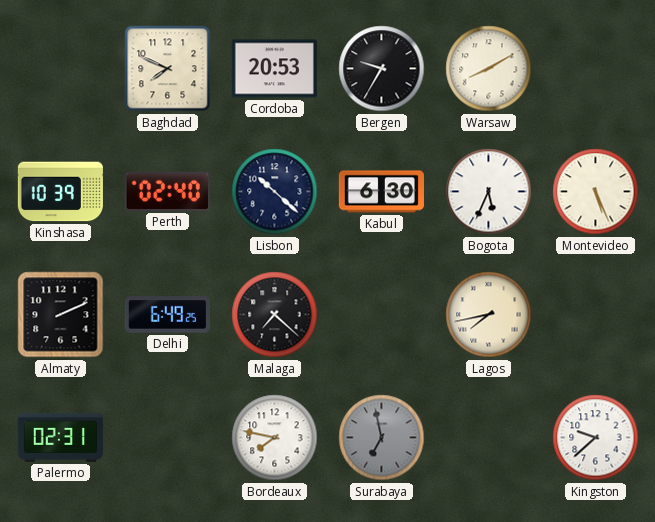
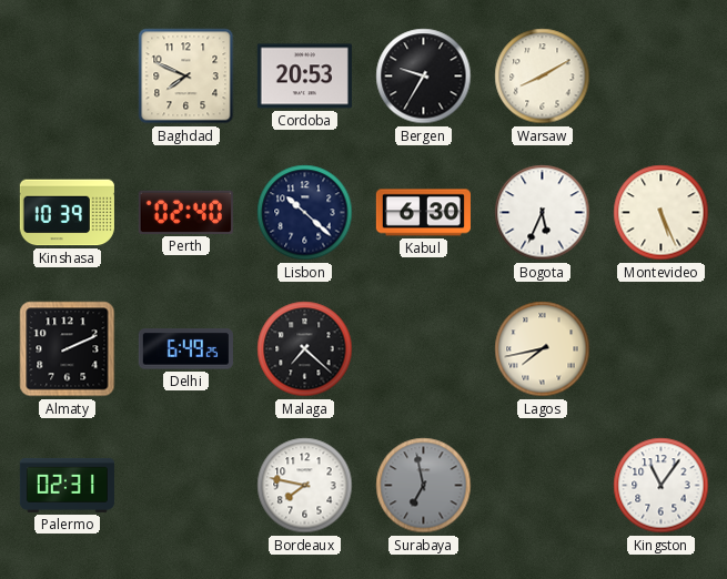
Kingston: 9:38 -> 11:06 (662, 486)
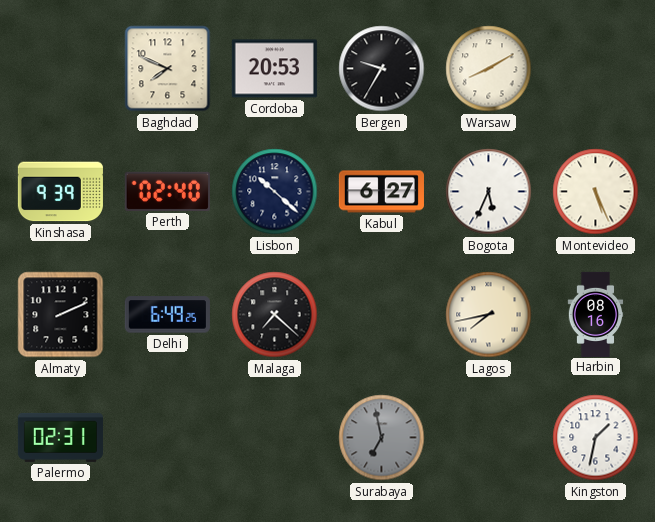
Kinshasa: 10:39 -> 9:39 (60, 192)
Kabul: 6:30 -> 6:27 (381, 192)
Harbin: none -> 08:16 (596, 314)
Bordeaux: 7:47 -> none (305, 486)
Kingston: 11:06 -> 1:32 (596, 438)
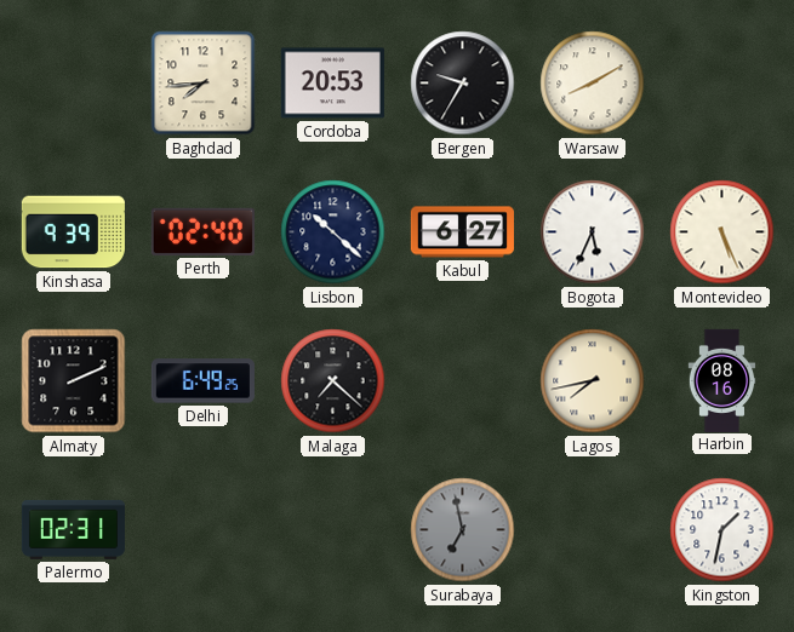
Baghdad: 7:49 -> 7:44 (204, 84)
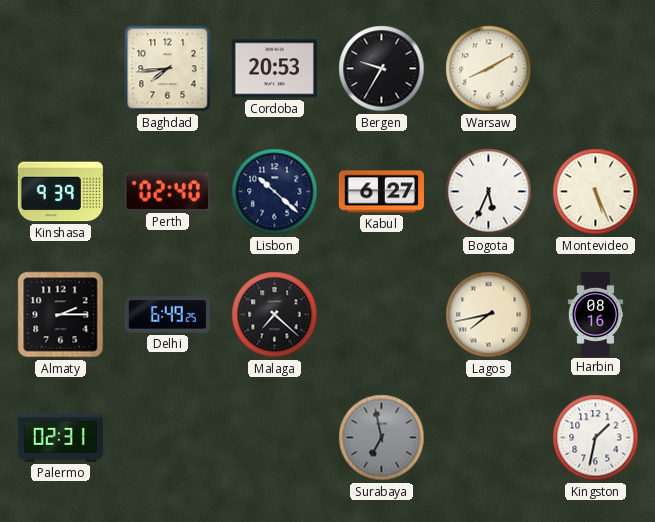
Almaty: 2:11 -> 2:15 (61, 315)
